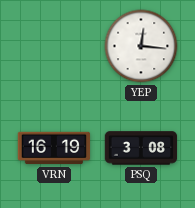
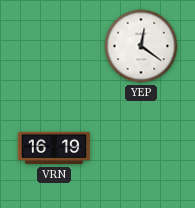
YEP: 12:16 -> 12:21 (141, 46)
PSQ: 3:08 -> none (141, 148)
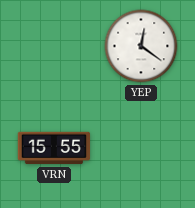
VRN: 16:19 -> 15:55 (54, 148)
